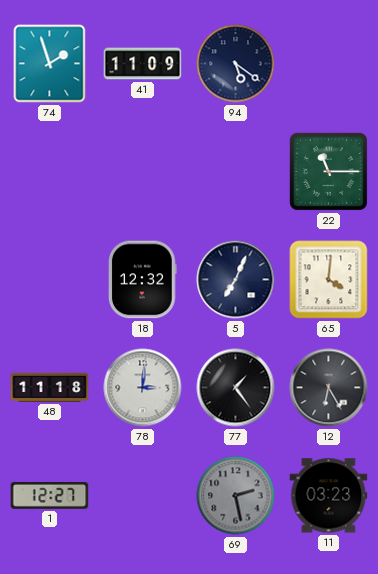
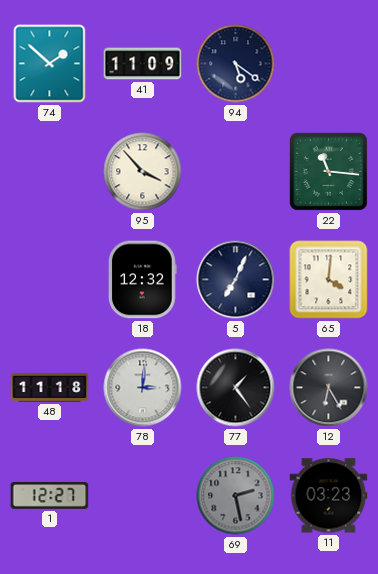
74: 1:57 -> 1:52 (50, 64)
95: none -> 3:53 (143, 172)
22: 11:15 -> 11:16 (328, 171)
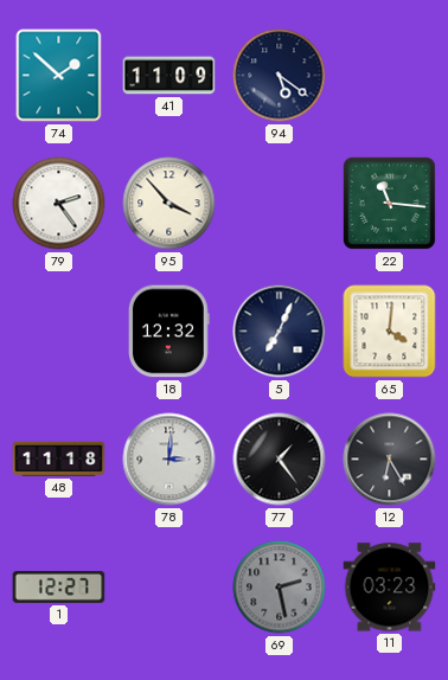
79: none -> 2:24 (59, 204)
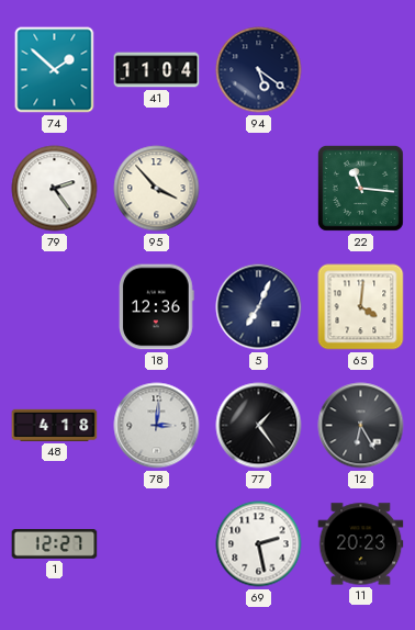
41: 11:09 -> 11:04 (157, 70)
18: 12:32 -> 12:36 (157, 307)
48: 11:18 -> 4:18 (55, 425)
69 dial: grey -> white (259, 544)
11: 03:23 -> 20:23 (361, 544)
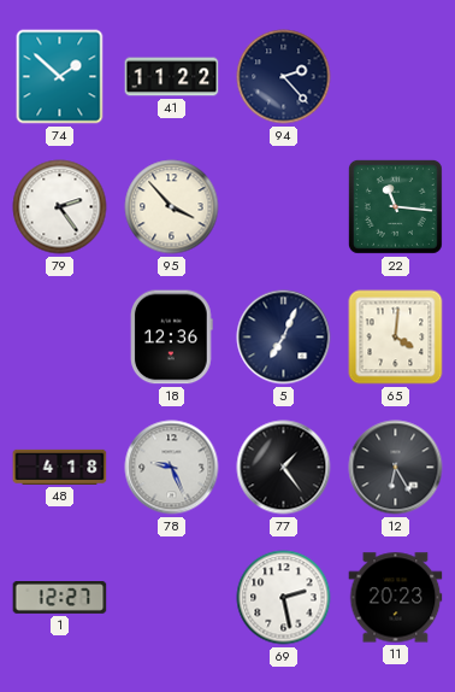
41: 11:04 -> 11:22 (172, 77)
94: 5:21 -> 2:23 (284, 77)
78: 3:01 -> 9:26 (172, 468)
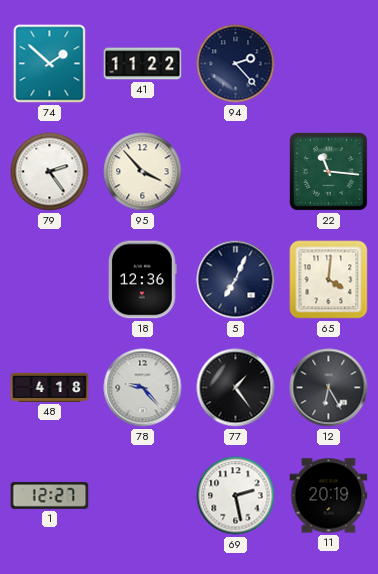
78: 9:26 -> 9:23 (143, 388)
11: 20:23 -> 20:19 (329, 496)
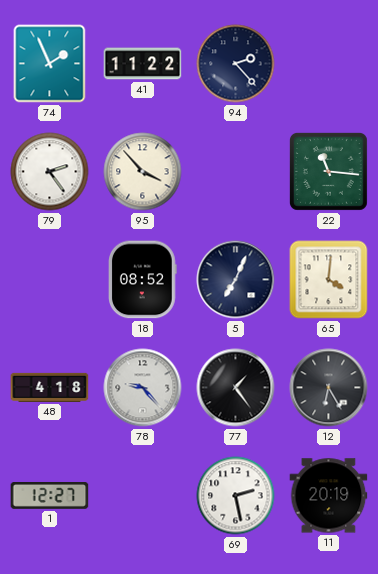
74: 1:52 -> 1:56 (50, 64)
18: 12:36 -> 08:52 (143, 280)
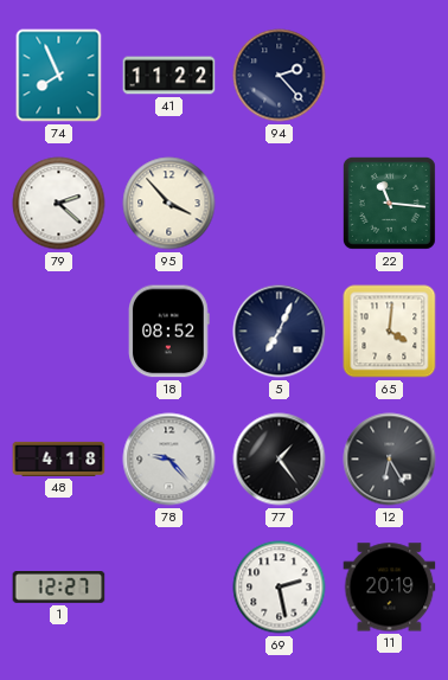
74: 1:56 -> 7:56 (59, 76)
79: 2:24 -> 2:22 (59, 204)
